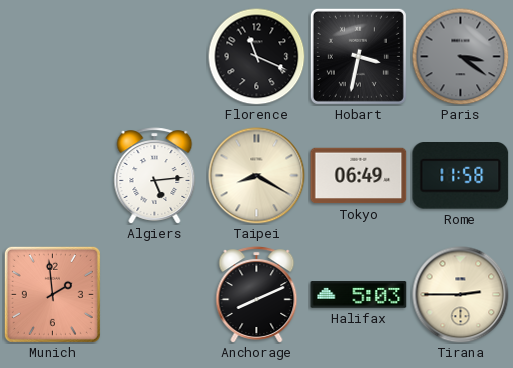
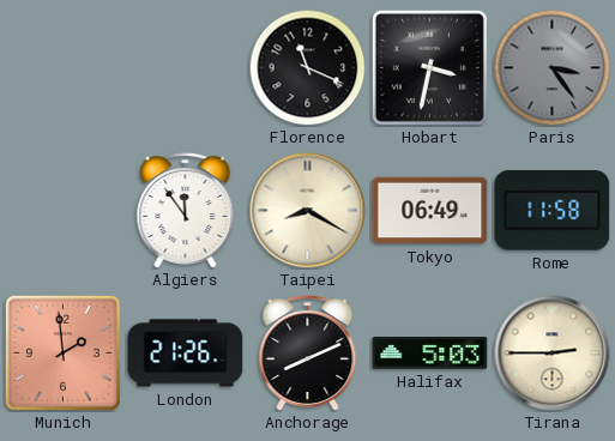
Paris: 3:21 -> 3:24 (551, 67)
Algiers: 5:14 -> 11:54 (186, 211)
London: none -> 21:26 (186, 354)
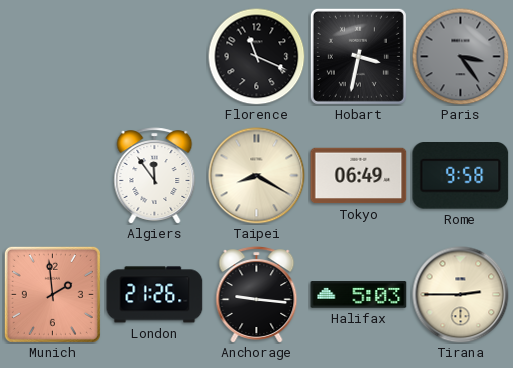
Rome: 11:58 -> 9:58 (461, 176)
Anchorage: 8:11 -> 9:16 (257, 295)
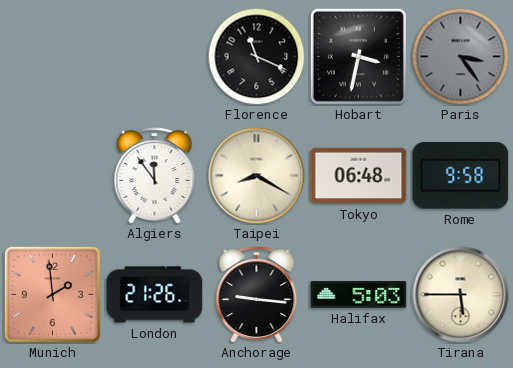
Tokyo: 06:49 -> 06:48 (359, 176)
Tirana: 2:45 -> 5:45 (461, 295)
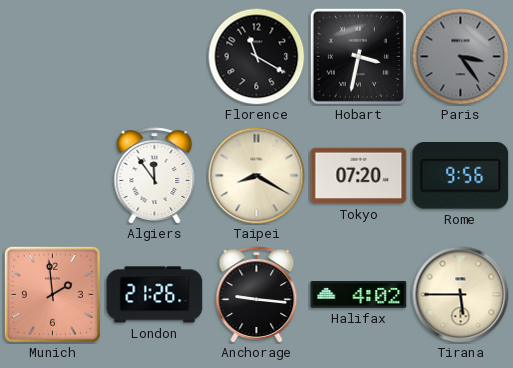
Florence: 11:19 -> 11:20 (256, 56)
Tokyo: 06:48 -> 07:20 (359, 176)
Rome: 9:58 -> 9:56 (461, 176)
Halifax: 5:03 -> 4:02 (359, 295)
